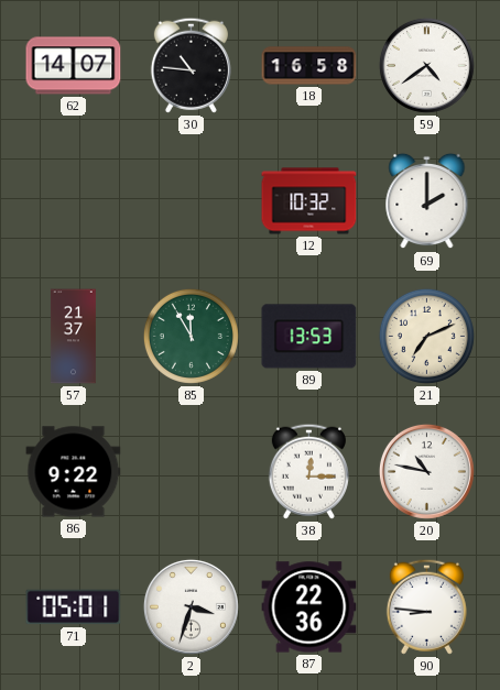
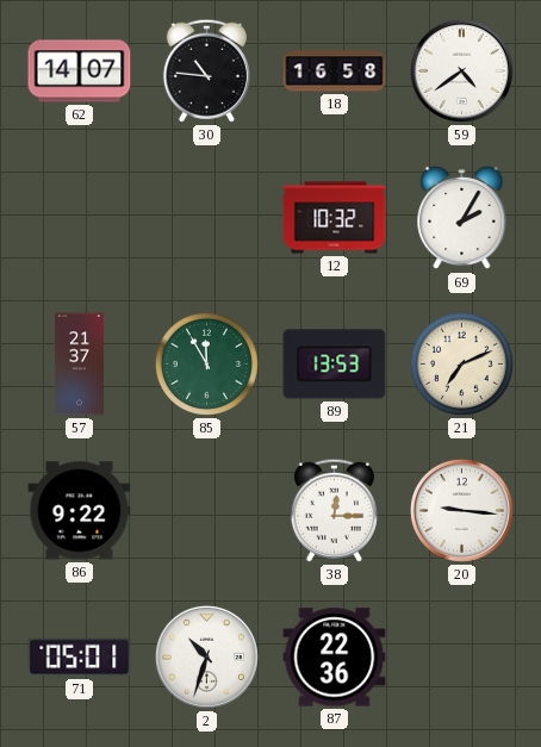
69: 2:00 -> 2:05 (462, 218)
20: 10:47 -> 9:16 (461, 510)
2: 3:33 -> 10:33 (206, 656)
90: 8:46 -> none (426, 606)
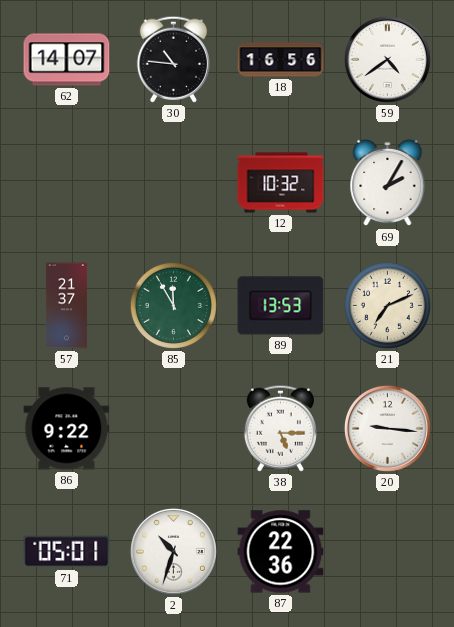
18: 16:58 -> 16:56 (281, 60)
38: 12:15 -> 5:15 (280, 428)
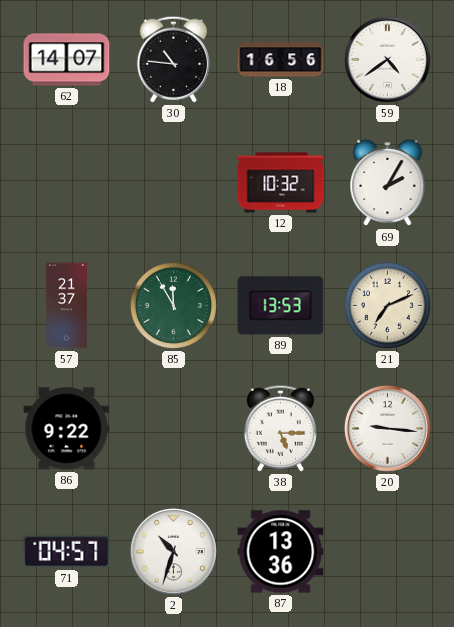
71: 05:01 -> 04:57 (67, 552)
87: 22:36 -> 13:36 (281, 552)
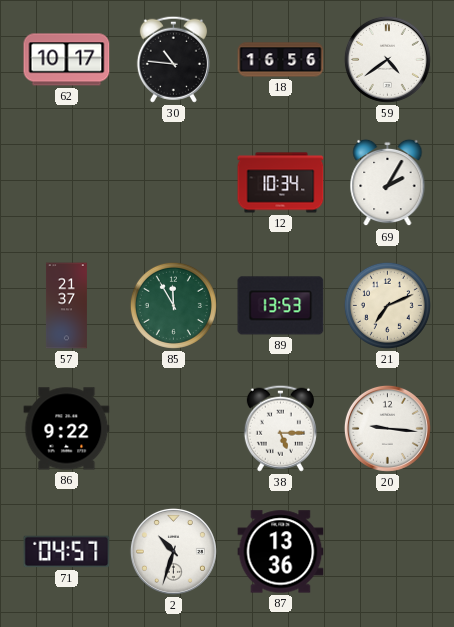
62: 14:07 -> 10:17 (67, 60)
12: 10:32 -> 10:34 (281, 183)
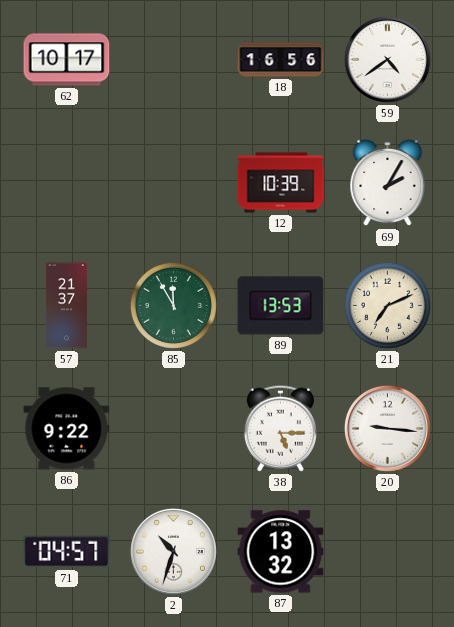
30: 10:46 -> none (173, 59)
12: 10:34 -> 10:39 (281, 183)
87: 13:36 -> 13:32 (281, 552)
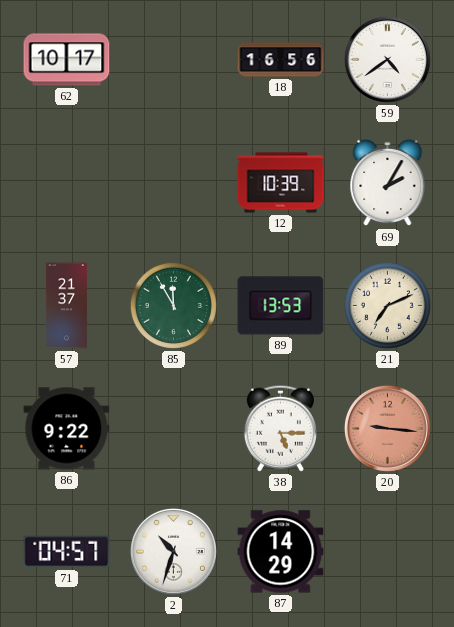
20 dial: white -> salmon (387, 428)
87: 13:32 -> 14:29 (281, 552)
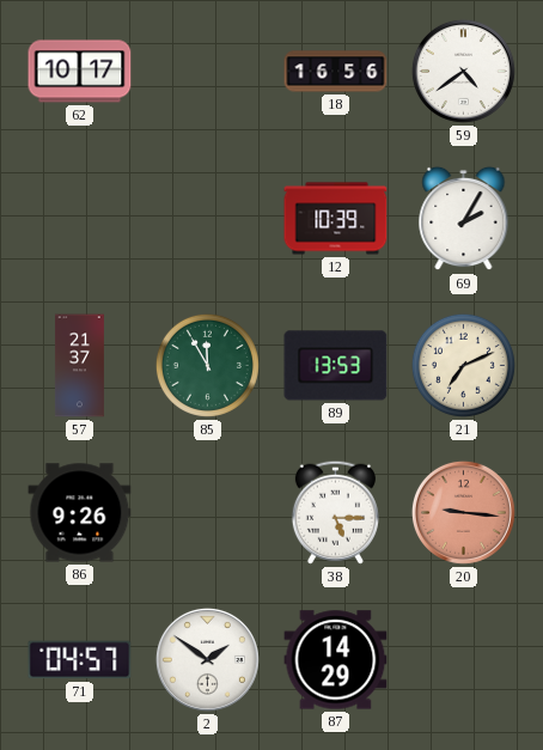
86: 9:22 -> 9:26 (80, 513)
2: 10:33 -> 1:51 (207, 659)
